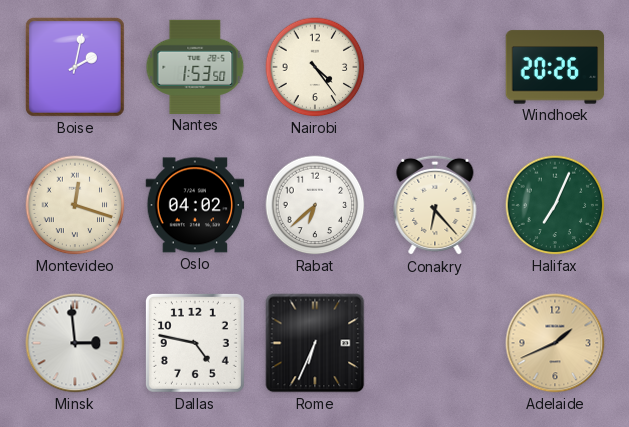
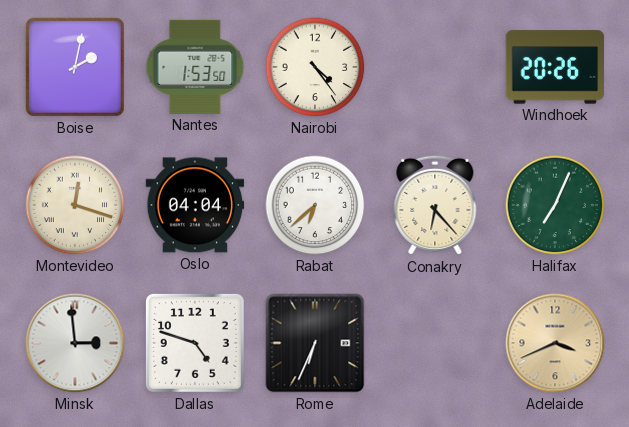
Oslo: 04:02 -> 04:04 (195, 205)
Dallas: 4:47 -> 4:48 (195, 343)
Adelaide: 1:41 -> 3:41 (555, 343)
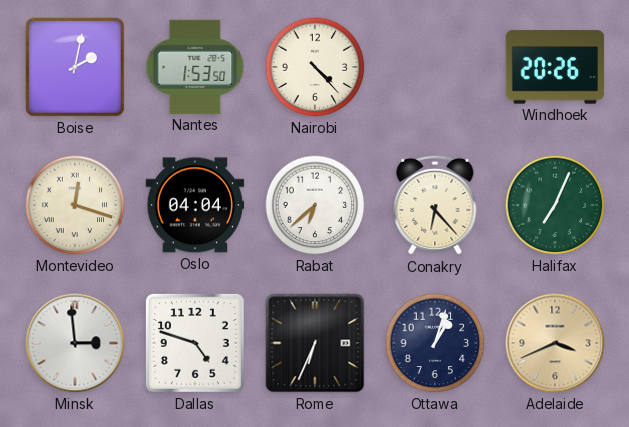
Nairobi: 4:24 -> 4:23 (315, 67)
Ottawa: none -> 1:03 (435, 343)
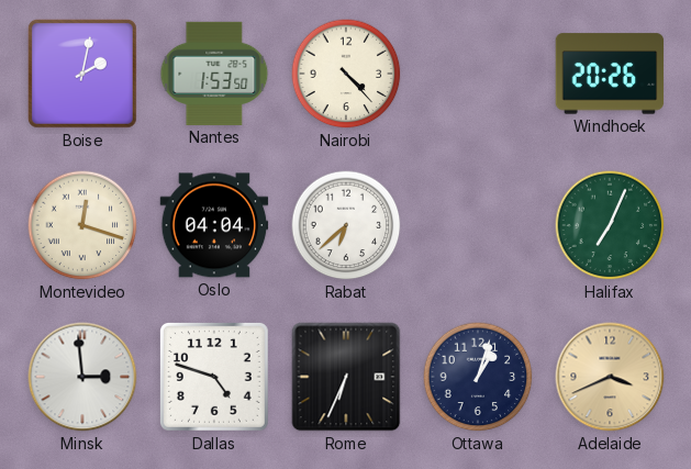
Conakry: 6:23 -> none (435, 205)
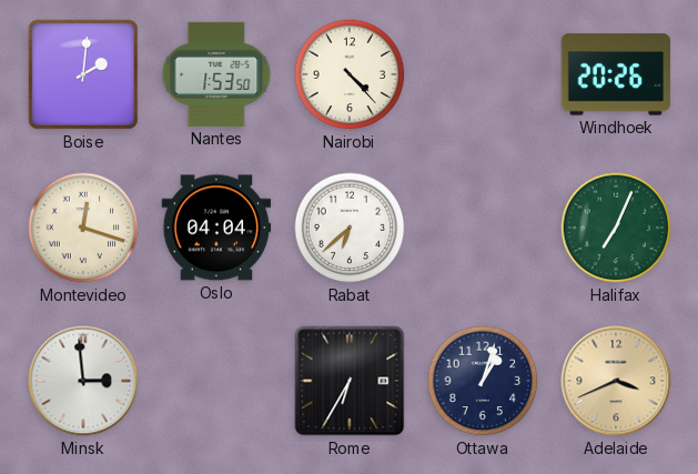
Boise: 2:02 -> 2:01 (83, 74)
Dallas: 4:48 -> none (214, 377)
Rome: 6:34 -> 6:35 (350, 381)
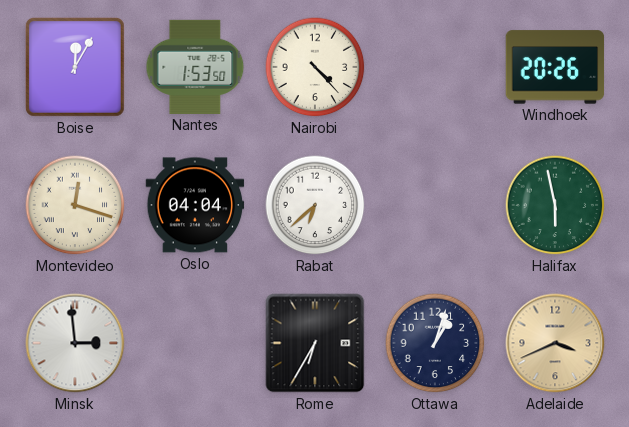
Boise: 2:01 -> 12:05 (75, 67)
Halifax: 7:04 -> 5:58 (555, 205)
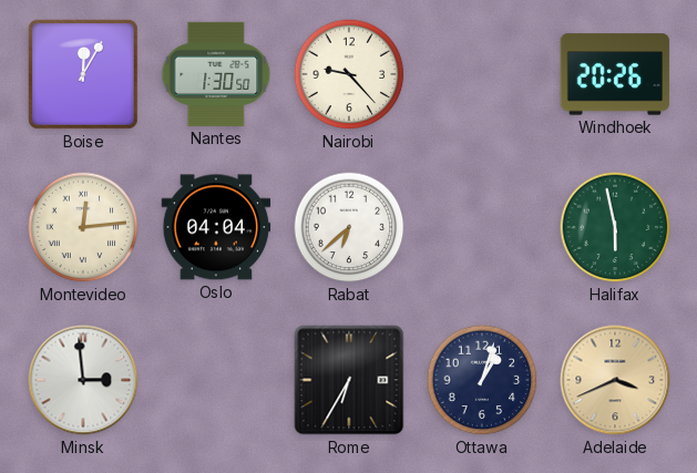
Nantes: 1:53 -> 1:30 (216, 74)
Nairobi: 4:23 -> 9:23 (349, 74)
Montevideo: 12:18 -> 12:14 (83, 227)
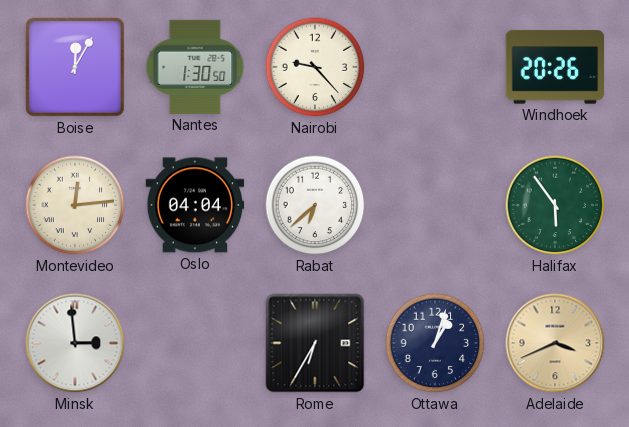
Halifax: 5:58 -> 5:54 (555, 205)
